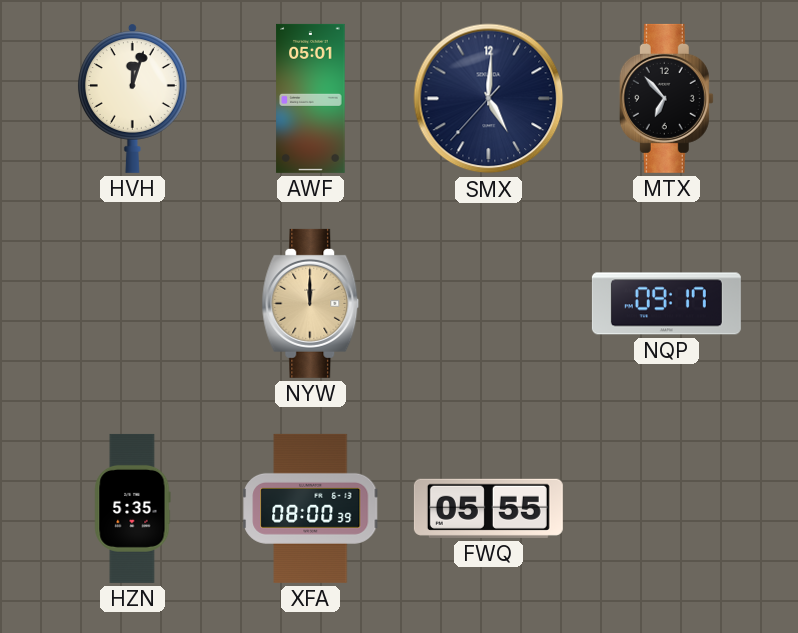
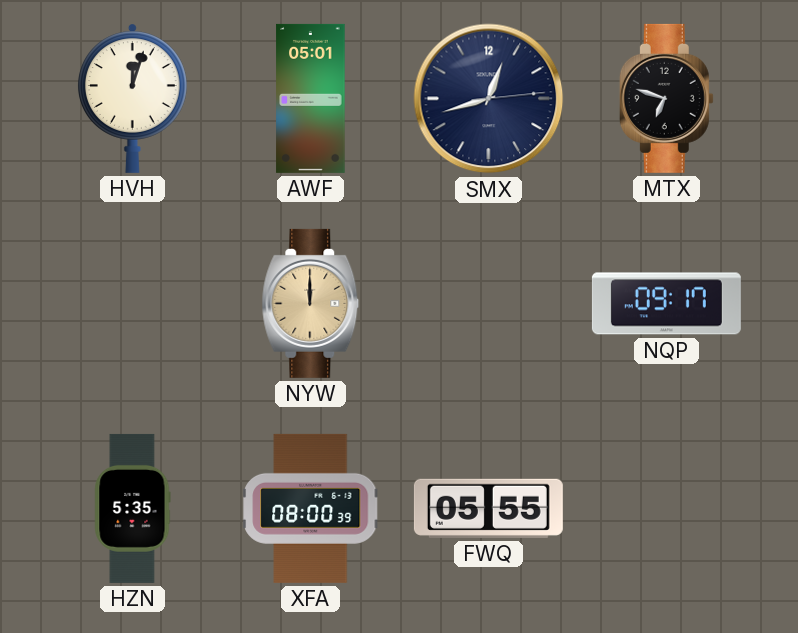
SMX: 5:00 -> 12:42 (489, 99)
MTX: 6:53 -> 6:48 (666, 98)
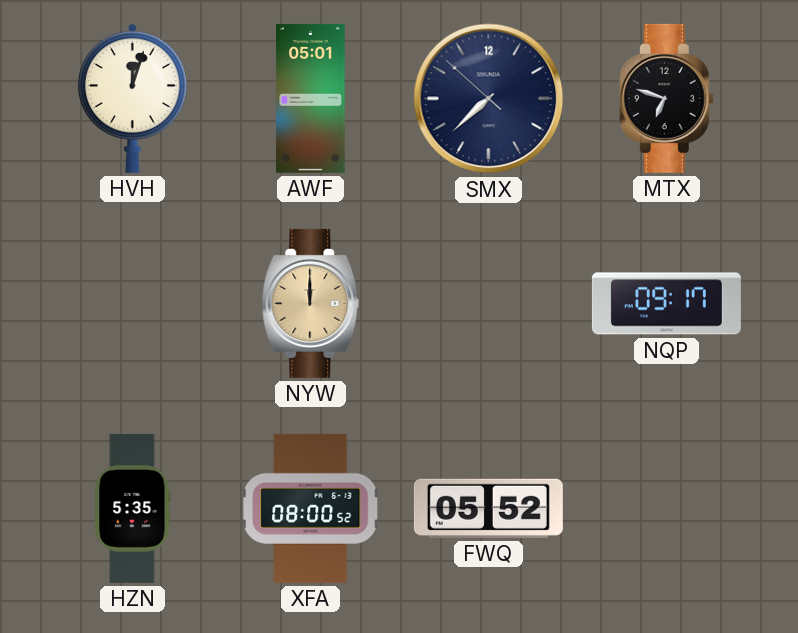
SMX: 12:42 -> 7:37 (489, 99)
XFA: 08:00:39 -> 08:00:52 (311, 508)
FWQ: 05:55 -> 05:52 (488, 508)
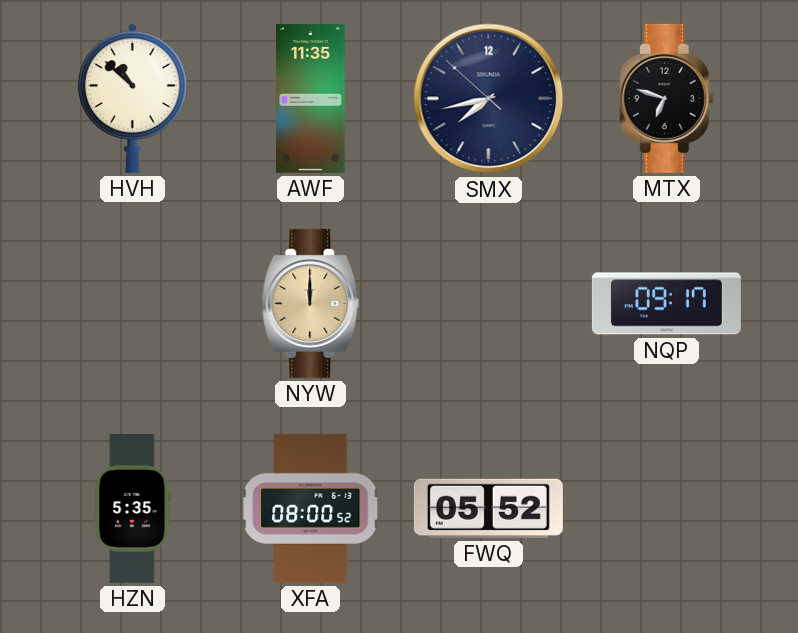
HVH: 12:03 -> 10:52 (132, 98)
AWF: 05:01 -> 11:35 (311, 98)
SMX: 7:37 -> 7:42 (489, 99)
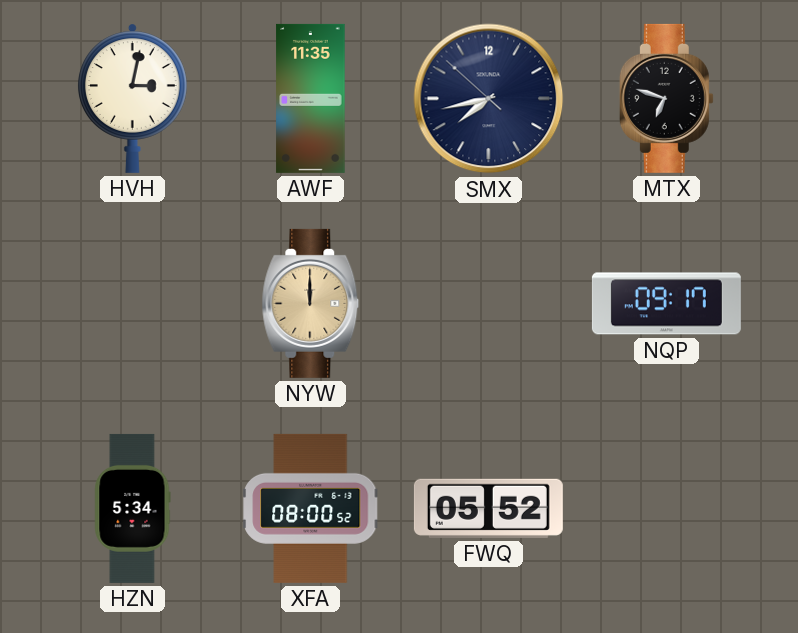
HVH: 10:52 -> 3:02 (132, 98)
HZN: 5:35 -> 5:34 (133, 508)
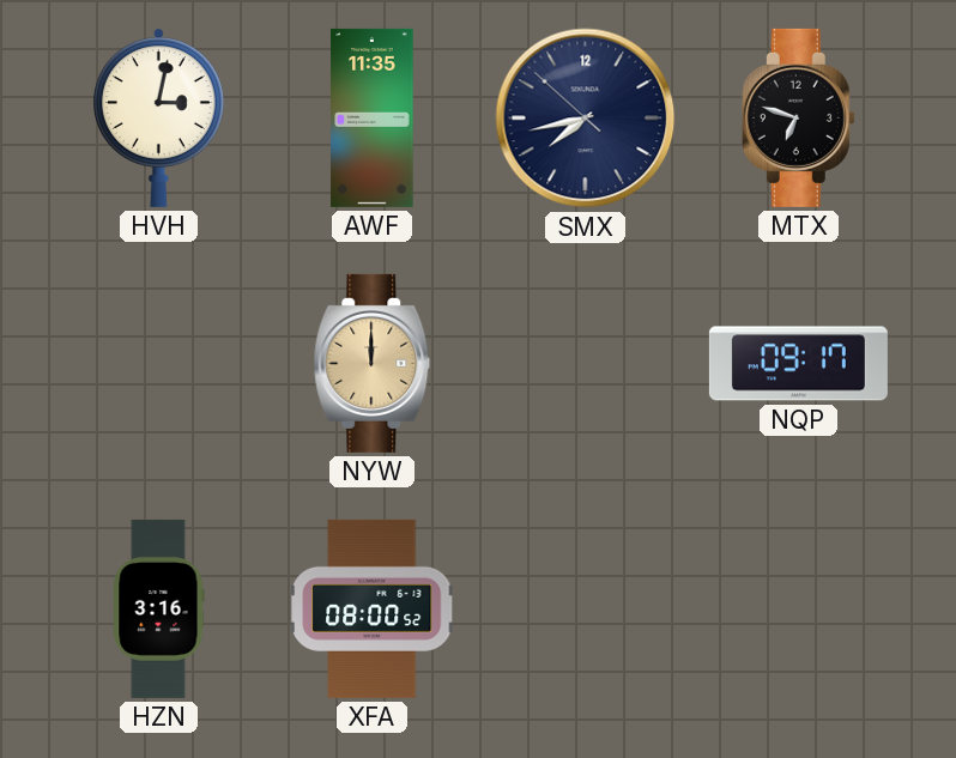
HZN: 5:34 -> 3:16 (159, 608)
FWQ: 05:52 -> none (488, 508)
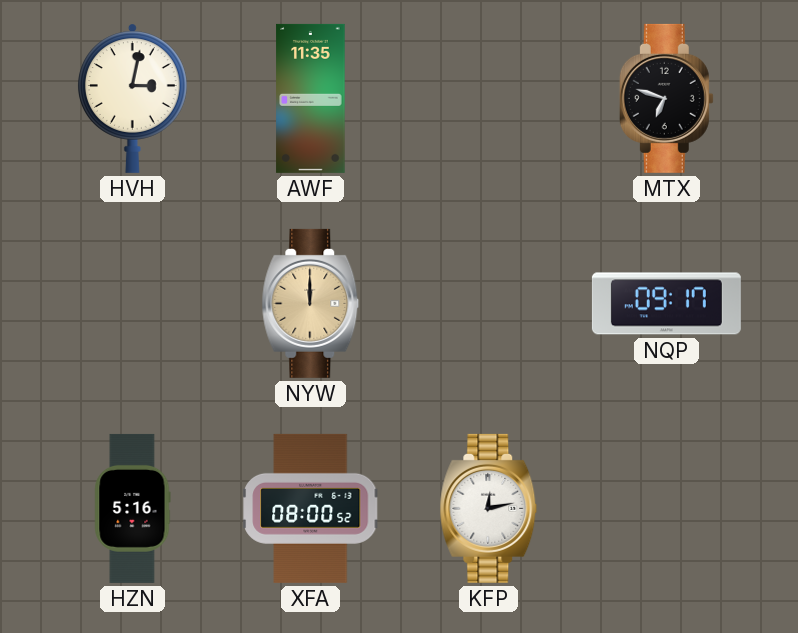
SMX: 7:42 -> none (586, 119)
HZN: 3:16 -> 5:16 (133, 508)
KFP: none -> 12:13 (489, 508)
